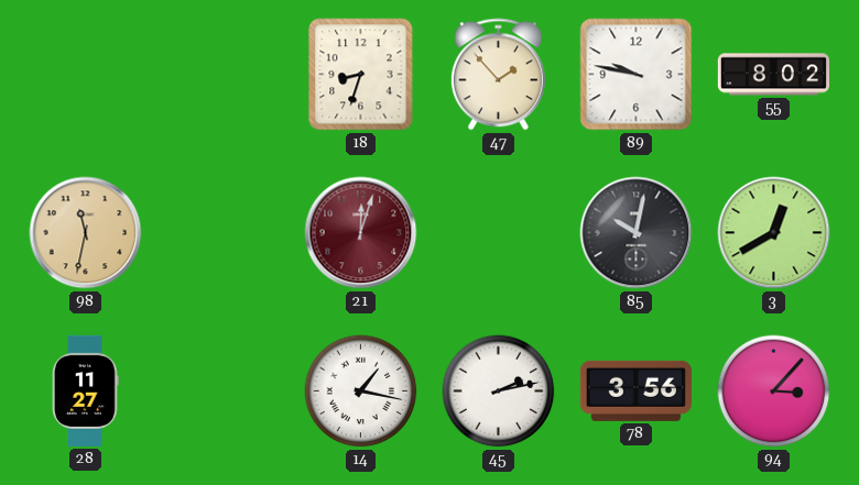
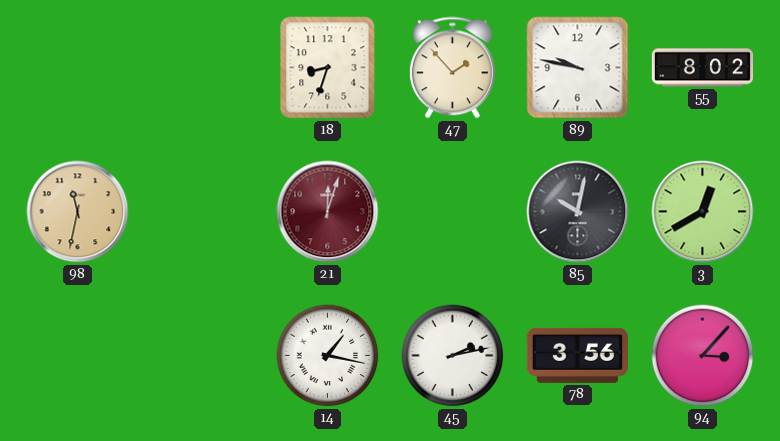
28: 11:27 -> none (86, 390)
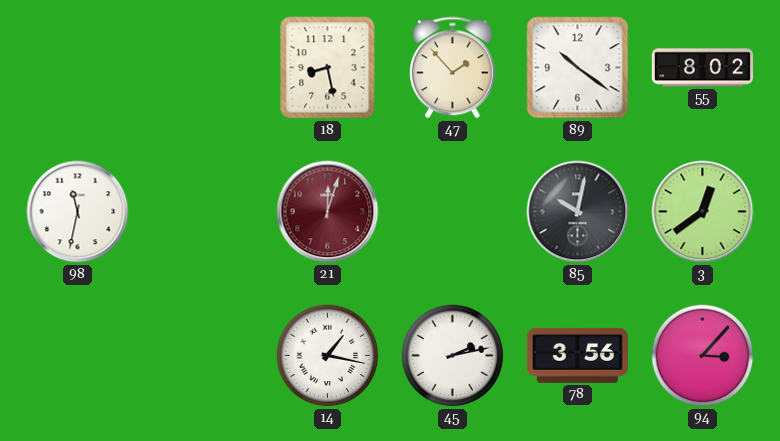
18: 8:33 -> 8:28 (328, 68)
89: 9:47 -> 10:21 (578, 68)
98 dial: champagne -> white (78, 212)
3: 12:40 -> 12:39 (703, 212)
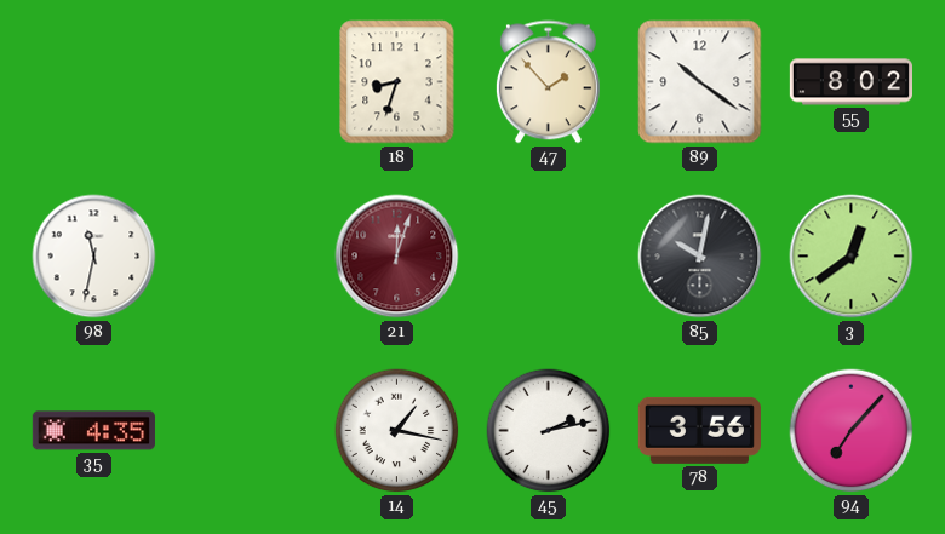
18: 8:28 -> 8:33 (397, 82)
35: none -> 4:35 (93, 431)
94: 3:07 -> 7:07 (852, 431)
